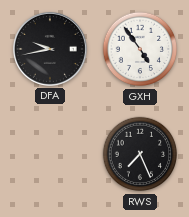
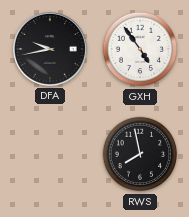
RWS: 7:26 -> 7:58 (140, 154)
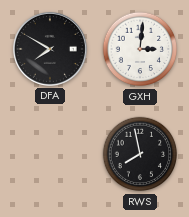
DFA: 9:43 -> 7:50 (50, 49)
GXH: 4:54 -> 3:01 (140, 49)
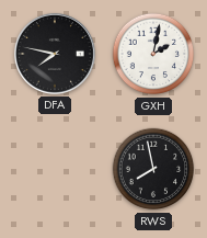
DFA: 7:50 -> 7:47 (55, 54)
GXH: 3:01 -> 2:02 (153, 54)
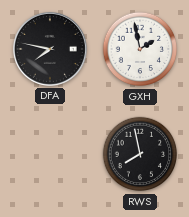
GXH: 2:02 -> 1:58 (140, 49)
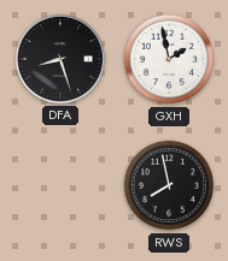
DFA: 7:47 -> 8:27 (60, 59)
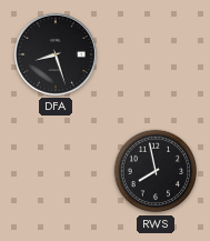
GXH: 1:58 -> none (169, 59)
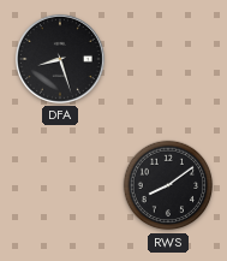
RWS: 7:58 -> 8:09 (168, 185)
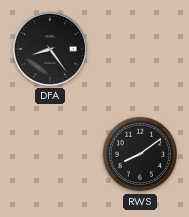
DFA: 8:27 -> 8:24 (50, 49)
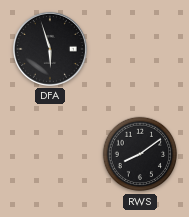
DFA: 8:24 -> 5:57 (50, 49)
